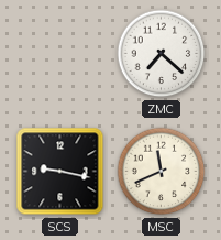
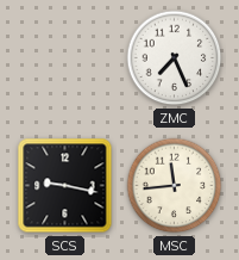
ZMC: 7:22 -> 7:26 (175, 58)
MSC: 11:41 -> 11:44 (175, 186)
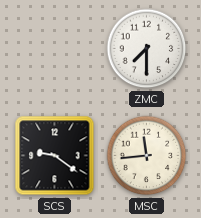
ZMC: 7:26 -> 7:30 (147, 49)
SCS: 9:17 -> 9:21 (55, 156)
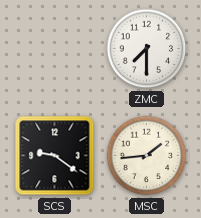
MSC: 11:44 -> 1:44 (147, 156)
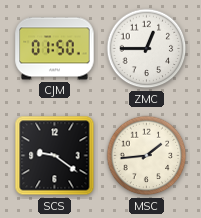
CJM: none -> 01:50 (55, 49)
ZMC: 7:30 -> 12:45 (147, 49)
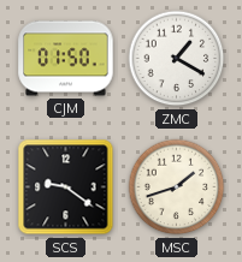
ZMC: 12:45 -> 1:20 (177, 59)
MSC: 1:44 -> 1:42 (177, 187)
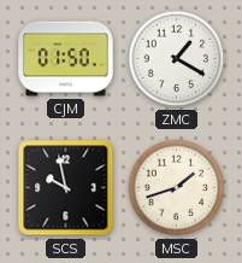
SCS: 9:21 -> 9:58 (66, 188)
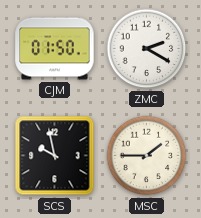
ZMC: 1:20 -> 2:20 (147, 49)
MSC: 1:42 -> 1:45 (147, 156)
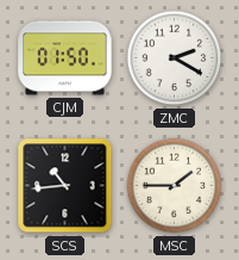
SCS: 9:58 -> 10:44 (65, 186)
